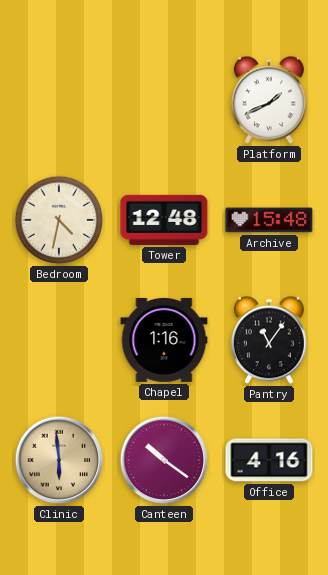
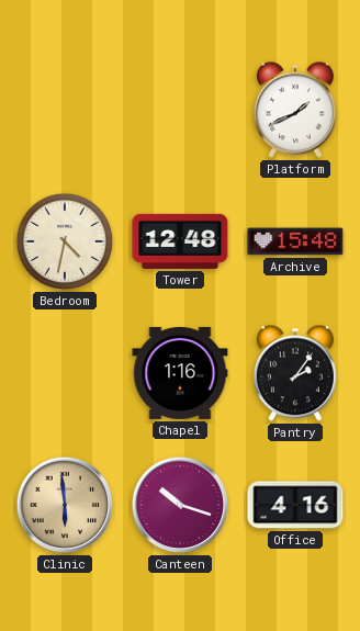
Pantry: 11:06 -> 2:06 (295, 373)
Canteen: 10:21 -> 10:18 (180, 505)
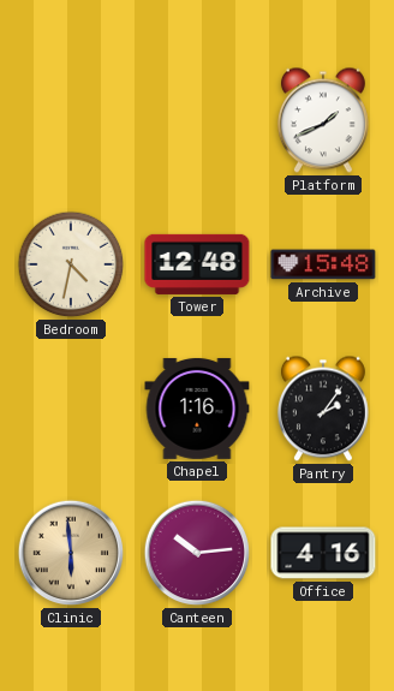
Canteen: 10:18 -> 10:14 (197, 553)
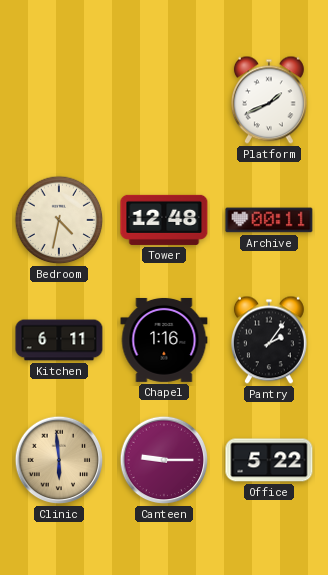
Archive: 15:48 -> 00:11 (269, 220)
Kitchen: none -> 6:11 (59, 340)
Canteen: 10:14 -> 9:15 (164, 460)
Office: 4:16 -> 5:22 (269, 460)
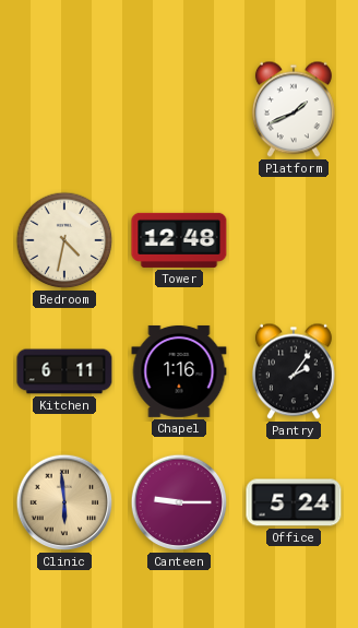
Archive: 00:11 -> none (269, 220)
Office: 5:22 -> 5:24 (294, 502)
